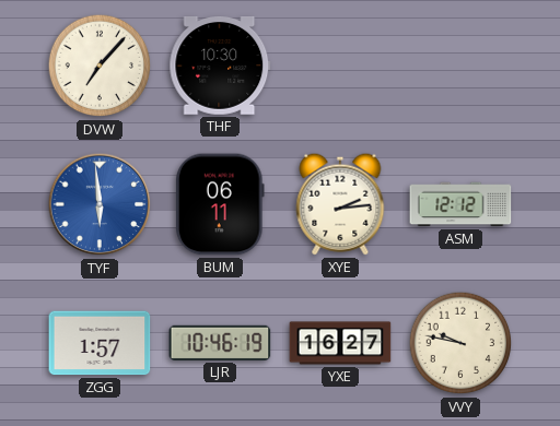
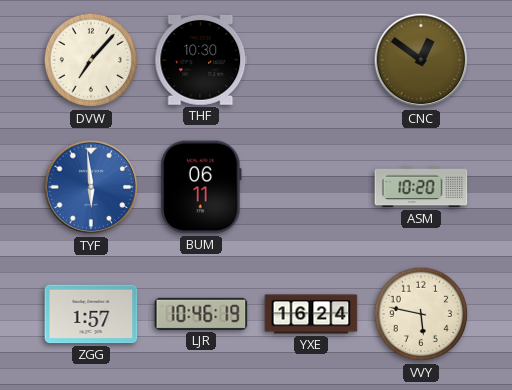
CNC: none -> 12:51 (421, 60)
XYE: 2:14 -> none (340, 204)
ASM: 12:12 -> 10:20 (421, 187)
YXE: 16:27 -> 16:24 (311, 314)
VVY: 9:47 -> 5:47 (421, 314)
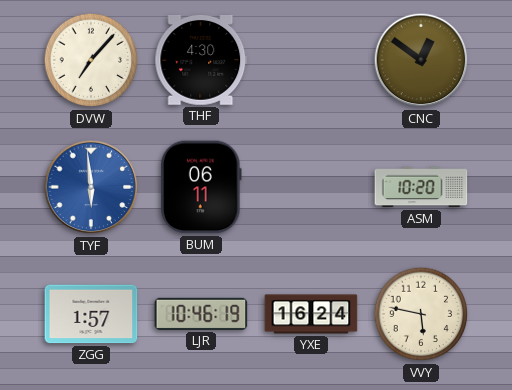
THF: 10:30 -> 4:30 (201, 61)
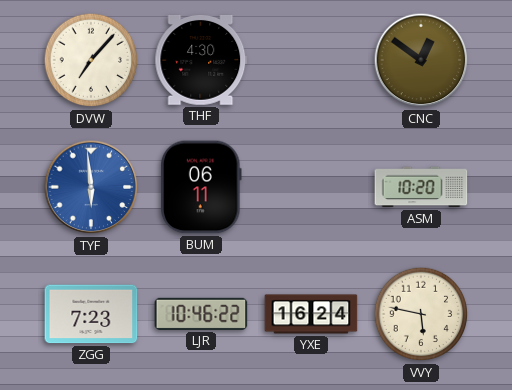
ZGG: 1:57 -> 7:23 (91, 314)
LJR: 10:46:19 -> 10:46:22 (201, 314)
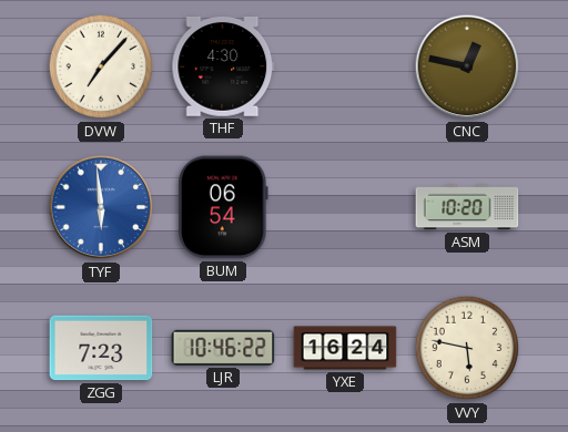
CNC: 12:51 -> 12:47 (467, 66)
BUM: 06:11 -> 06:54 (224, 207)
